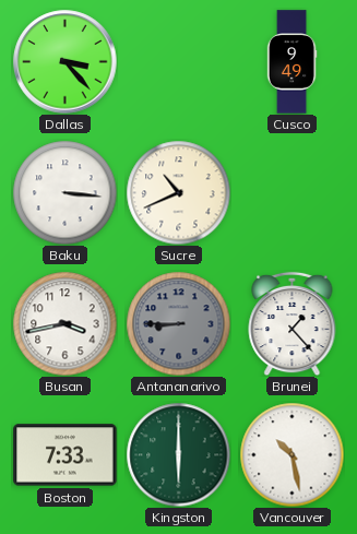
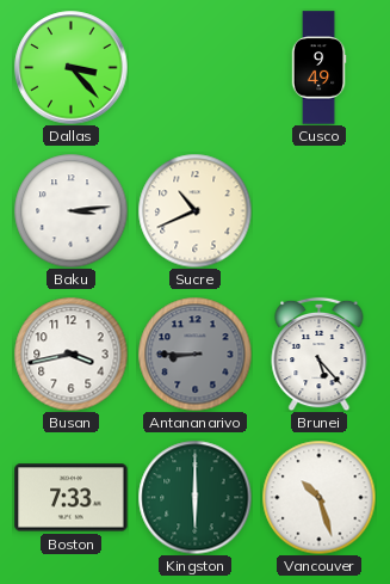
Baku: 3:16 -> 3:14 (70, 210)
Brunei: 1:23 -> 5:23 (320, 354)
Vancouver: 10:28 -> 10:27 (318, 497)
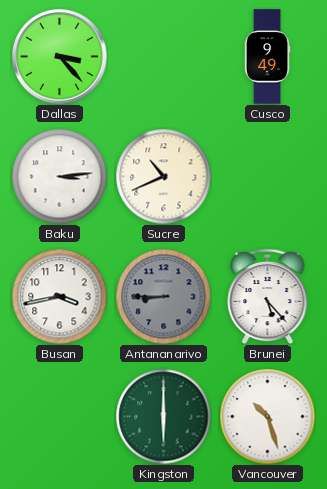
Boston: 7:33 -> none (72, 498)
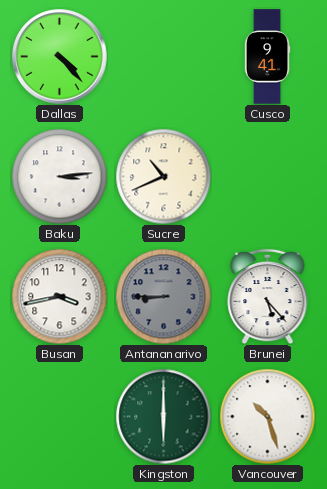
Dallas: 3:23 -> 4:23 (60, 57)
Cusco: 9:49 -> 9:41 (267, 57)
